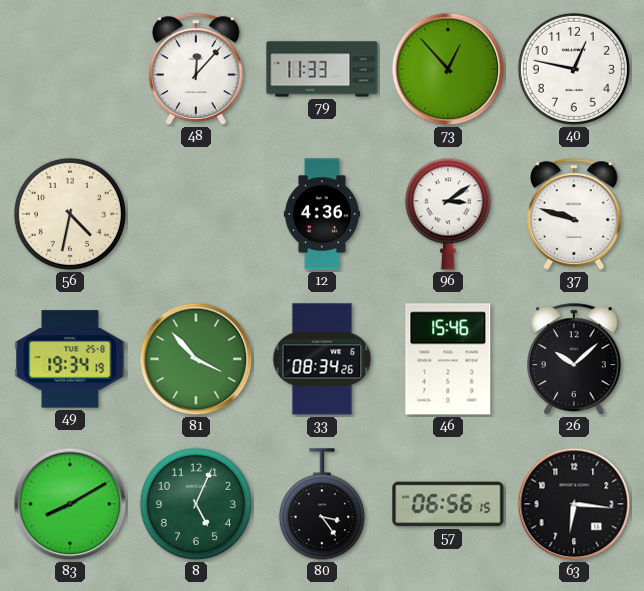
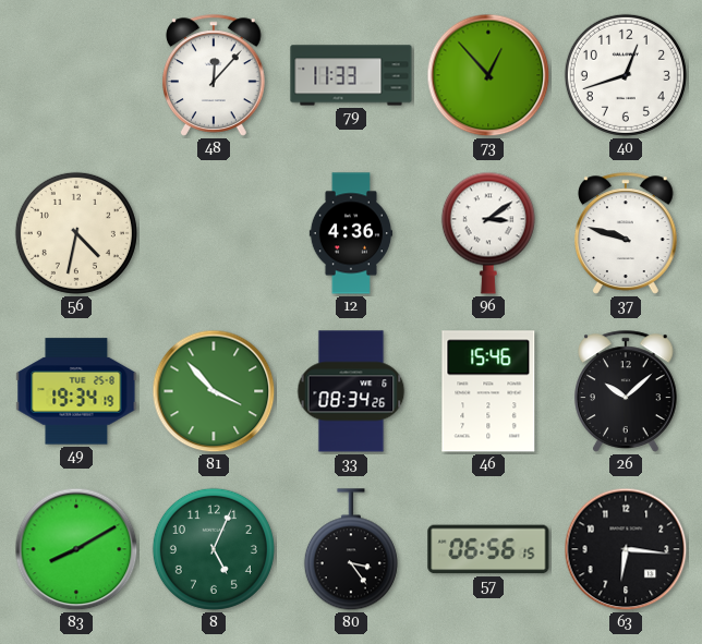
40: 12:47 -> 12:42 (626, 75)
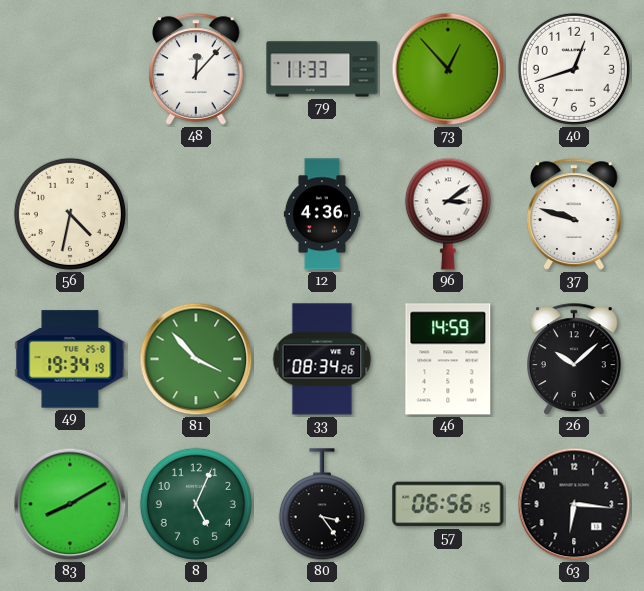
46: 15:46 -> 14:59 (448, 359)
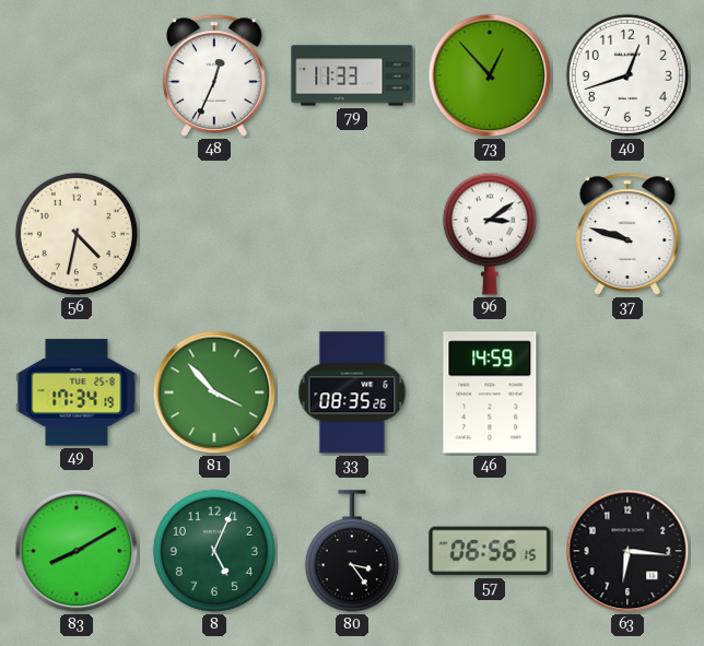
48: 12:07 -> 12:34 (215, 75)
12: 4:36 -> none (321, 214)
49: 19:34 -> 17:34 (77, 392)
33: 08:34 -> 08:35 (352, 392)
26: 10:08 -> none (575, 359)
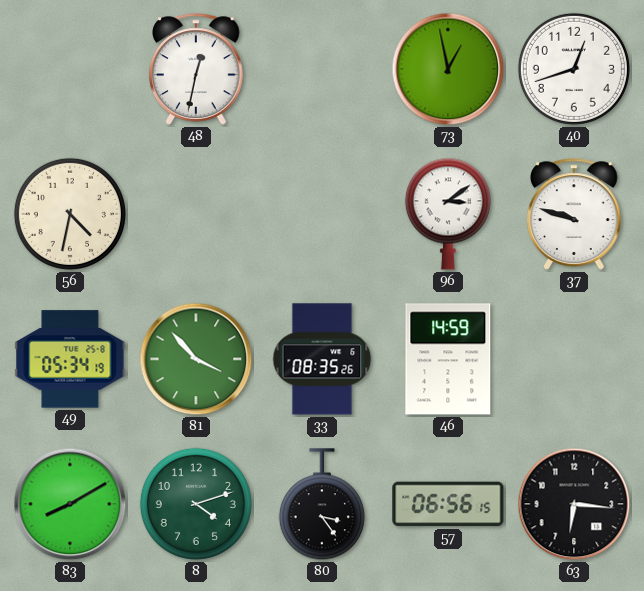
48: 12:34 -> 12:32 (197, 69)
79: 11:33 -> none (352, 75)
73: 12:53 -> 12:58 (448, 69)
49: 17:34 -> 05:34 (70, 359)
8: 5:04 -> 4:12 (196, 504)
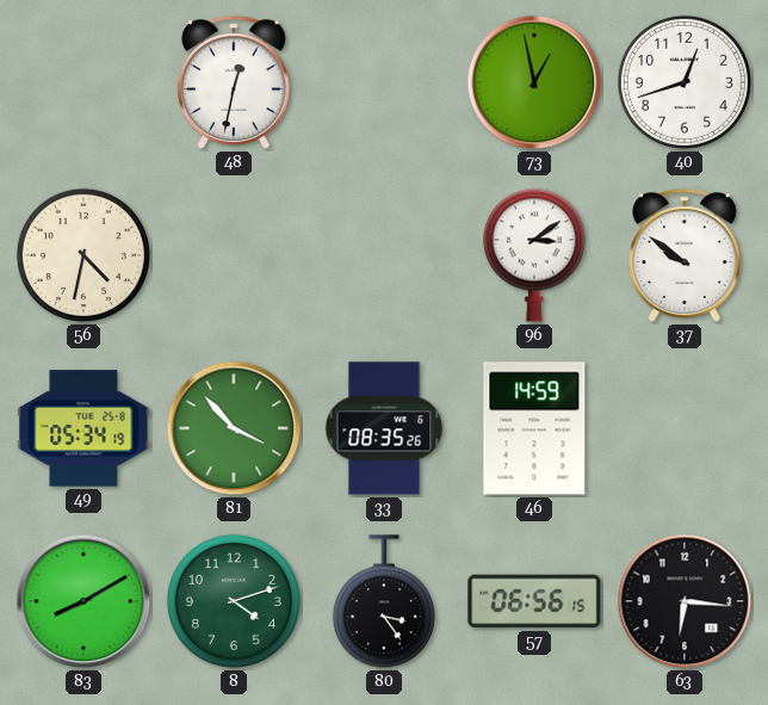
37: 9:48 -> 9:51 (686, 255)
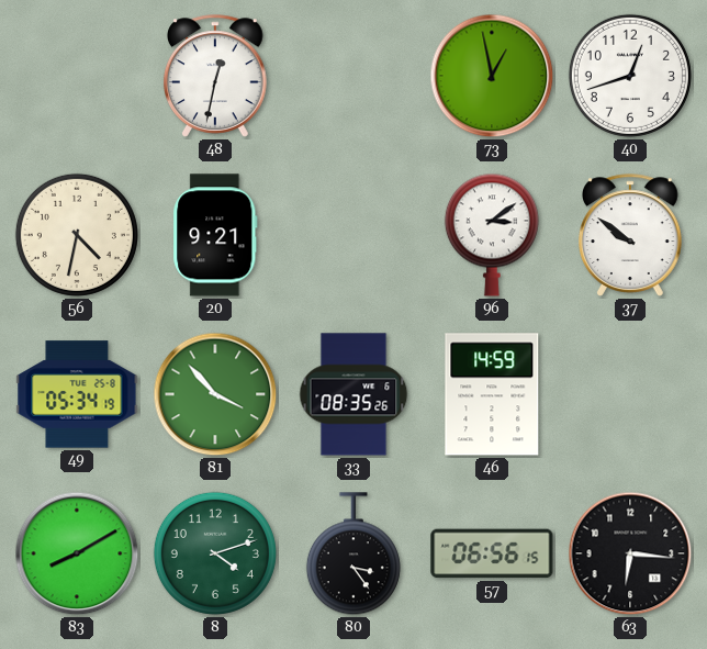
20: none -> 9:21 (215, 235)
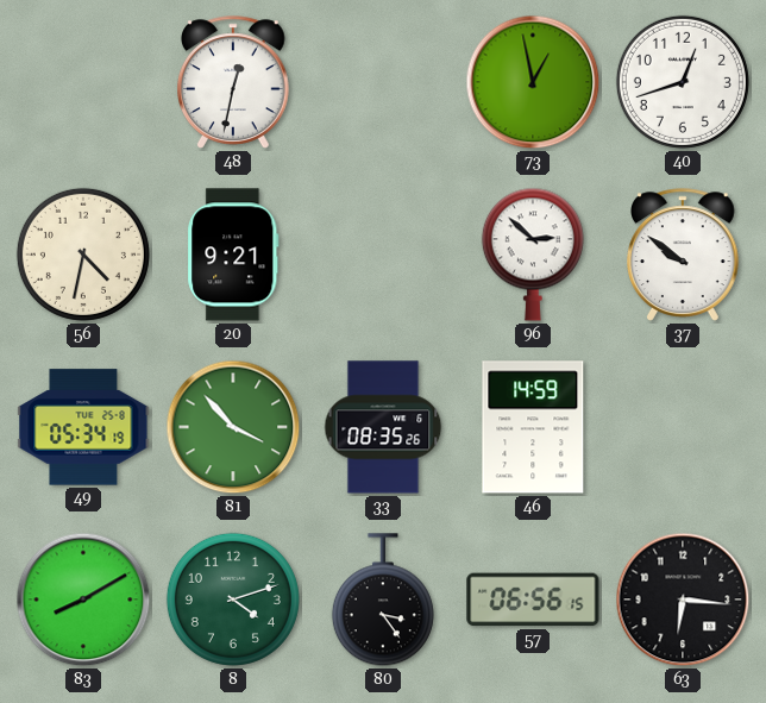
96: 3:09 -> 2:52 (533, 255)
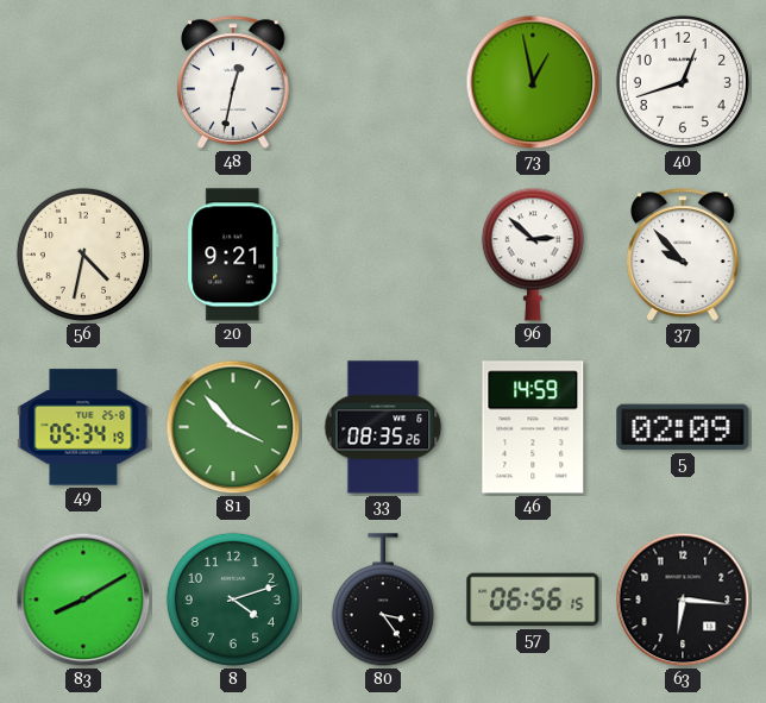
37: 9:51 -> 9:53 (684, 255)
5: none -> 02:09 (683, 427)
